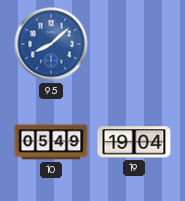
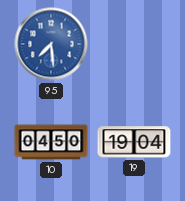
95: 8:08 -> 7:29 (51, 44)
10: 05:49 -> 04:50 (51, 142)
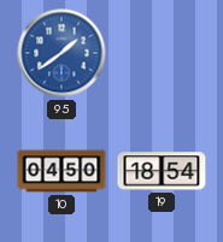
95: 7:29 -> 1:39 (61, 53)
19: 19:04 -> 18:54 (162, 171)
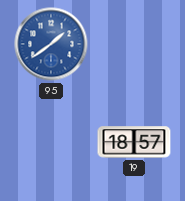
10: 04:50 -> none (61, 171)
19: 18:54 -> 18:57 (134, 142)
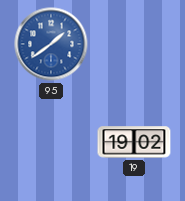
19: 18:57 -> 19:02 (134, 142)
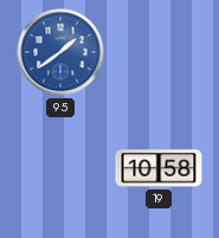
19: 19:02 -> 10:58 (159, 168)
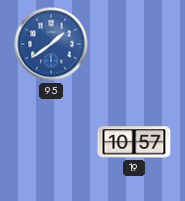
19: 10:58 -> 10:57 (134, 142)
